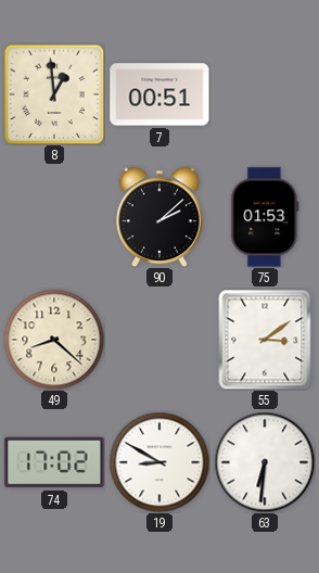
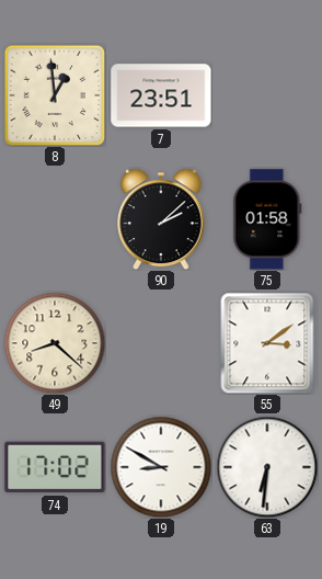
7: 00:51 -> 23:51 (161, 95)
75: 01:53 -> 01:58 (267, 219)
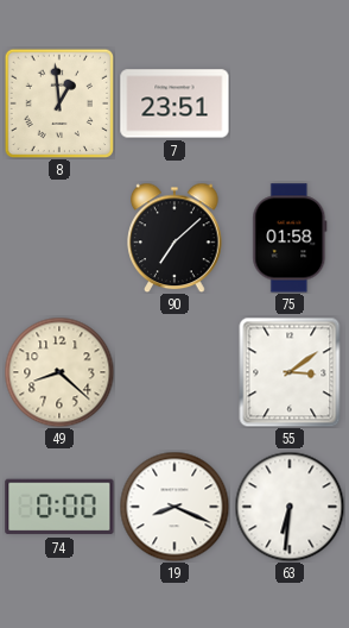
90: 2:08 -> 7:08 (174, 238)
74: 17:02 -> 0:00 (59, 507)
19: 8:50 -> 8:19 (174, 507)
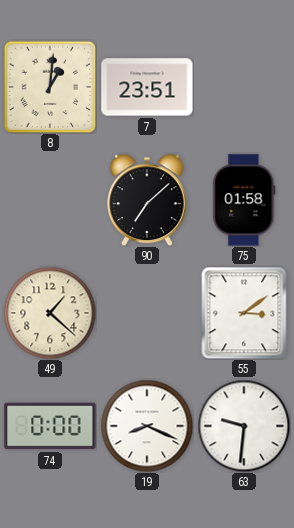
8: 12:59 -> 1:01 (50, 87)
49: 8:22 -> 1:22 (50, 313)
63: 6:31 -> 9:31 (244, 426)
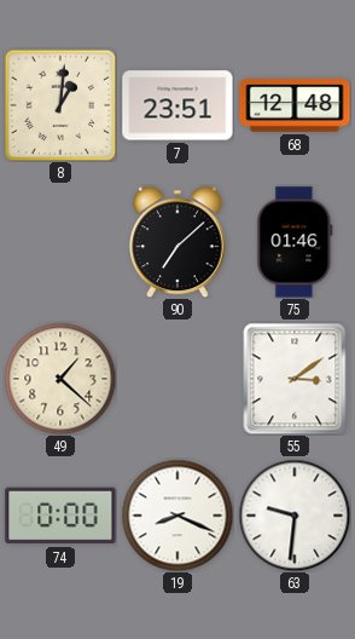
68: none -> 12:48 (295, 105)
75: 01:58 -> 01:46 (295, 242)
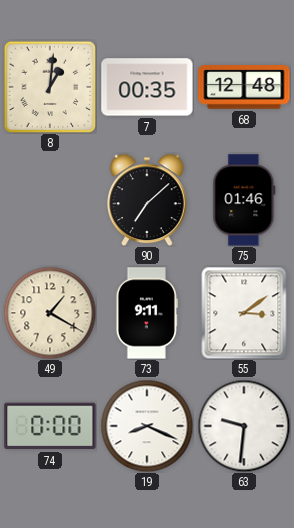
7: 23:51 -> 00:35 (147, 87)
49: 1:22 -> 1:20 (50, 313)
73: none -> 9:11 (147, 313)
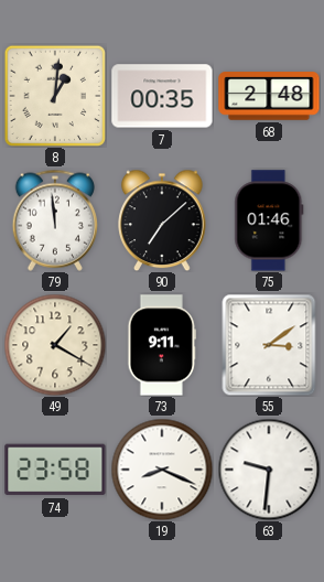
68: 12:48 -> 2:48 (269, 96)
79: none -> 11:59 (54, 220)
74: 0:00 -> 23:58 (55, 470)
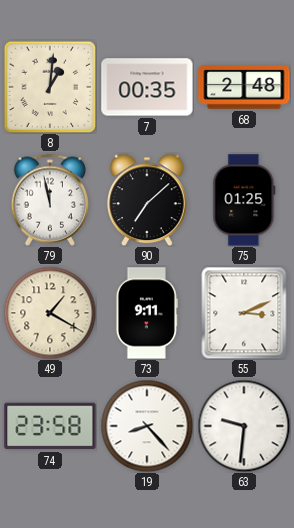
79: 11:59 -> 11:58 (49, 200)
75: 01:46 -> 01:25 (244, 200)
55: 3:09 -> 3:11 (244, 313)
19: 8:19 -> 8:23 (147, 426)
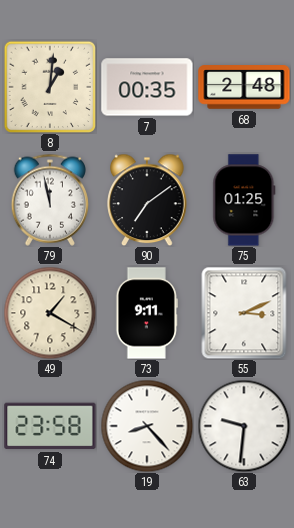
90: 7:08 -> 7:09 (147, 200)
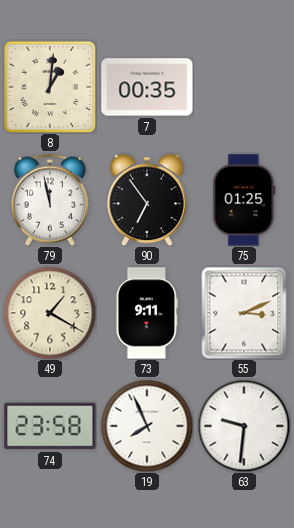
68: 2:48 -> none (244, 87)
90: 7:09 -> 6:54 (147, 200)
19: 8:23 -> 7:56 (147, 426)
